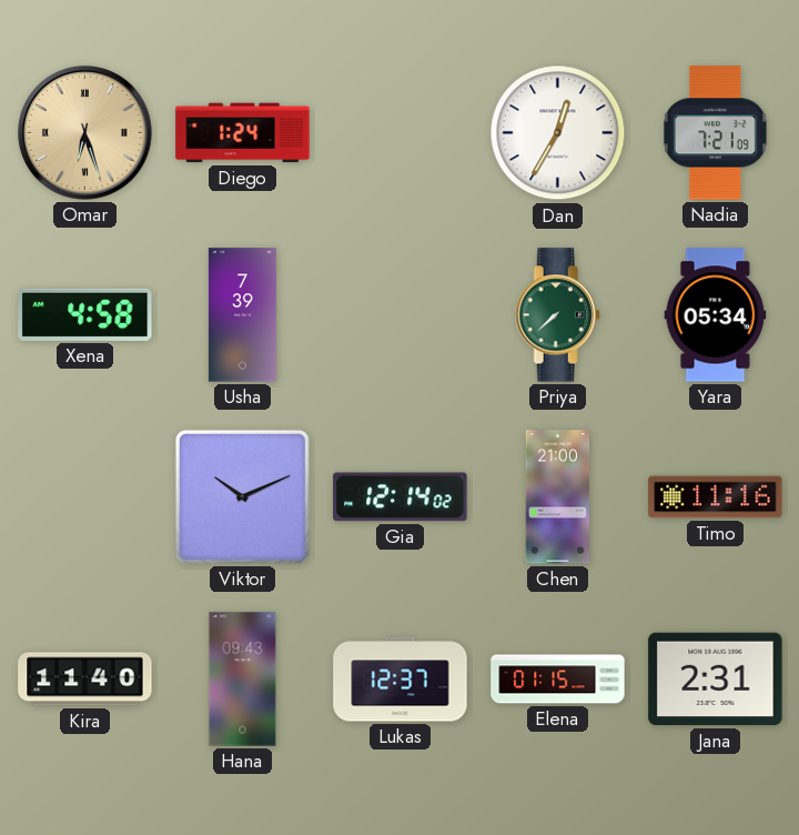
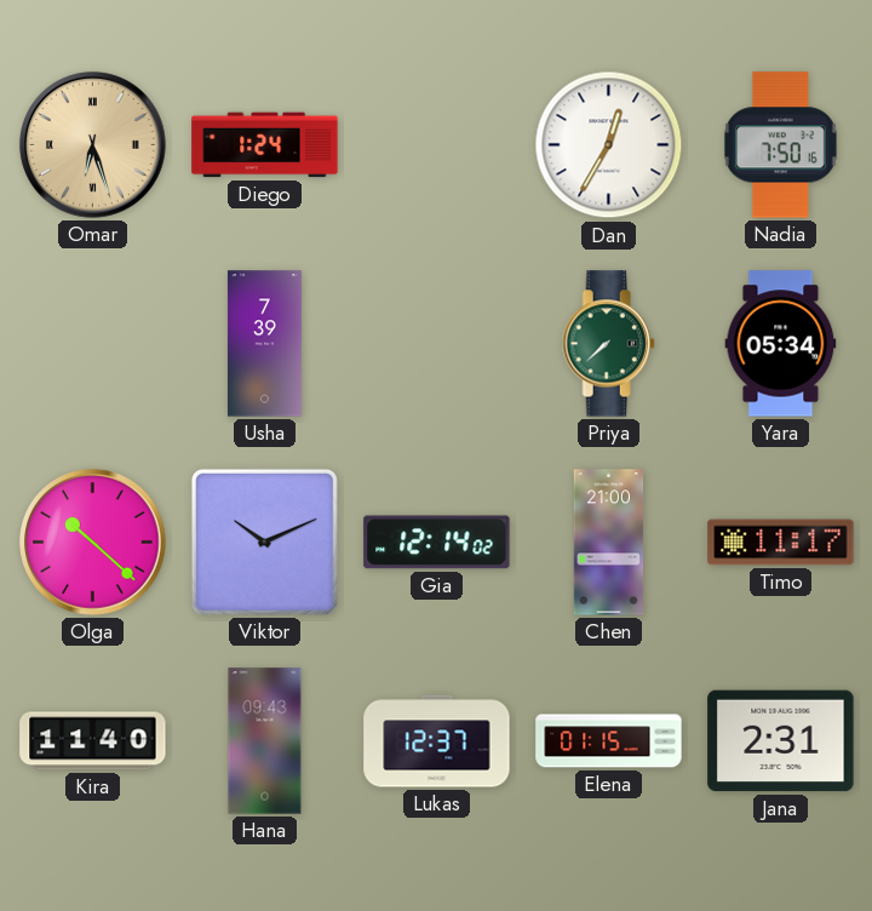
Nadia: 7:21 -> 7:50 (780, 145)
Xena: 4:58 -> none (85, 314)
Olga: none -> 10:22 (93, 543)
Timo: 11:16 -> 11:17 (781, 543)
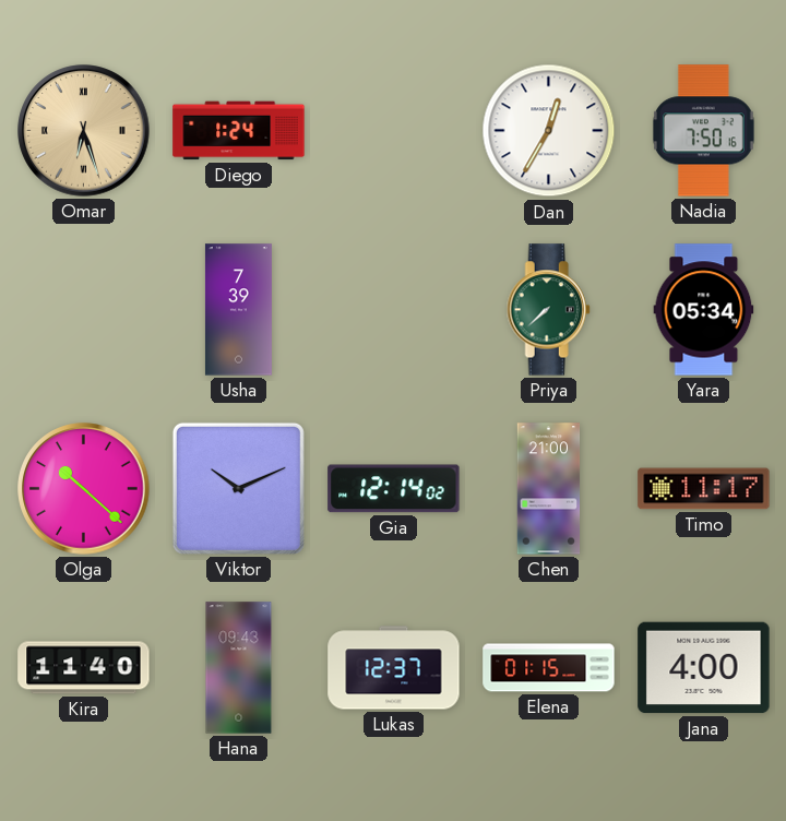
Jana: 2:31 -> 4:00 (704, 668)
